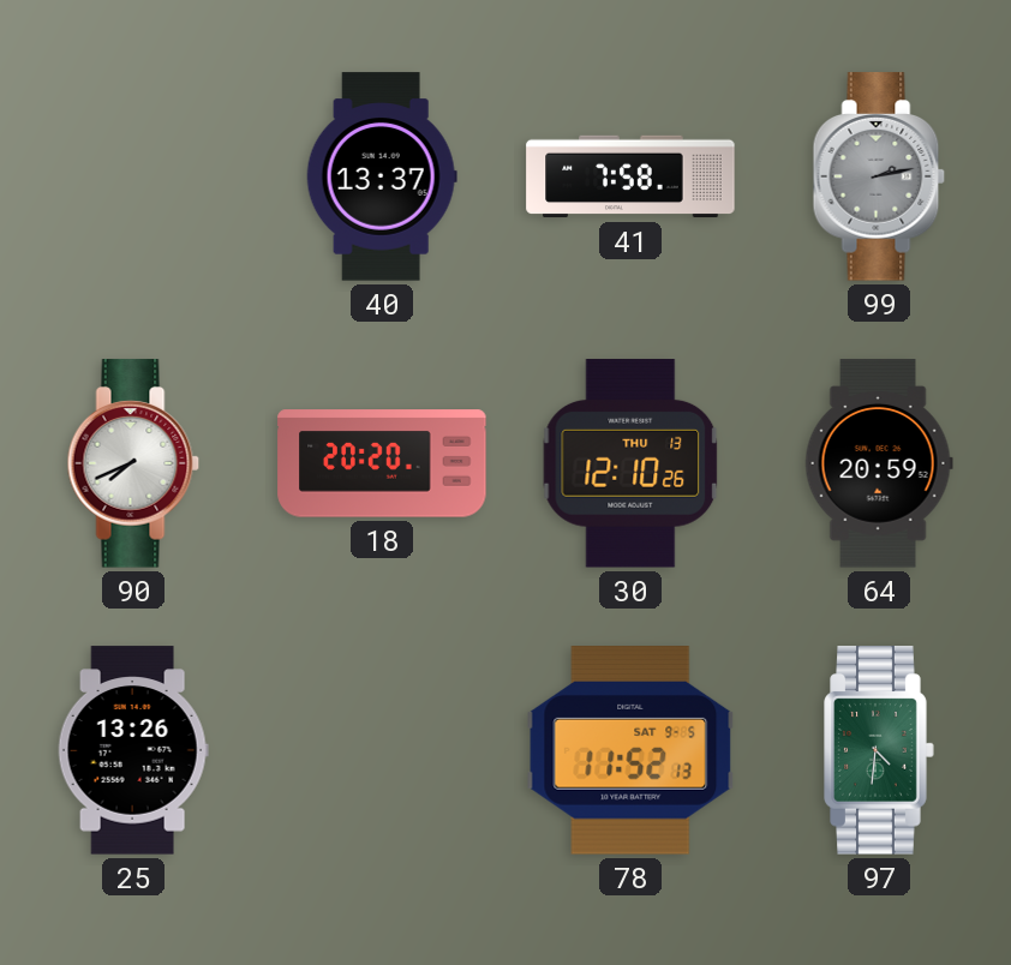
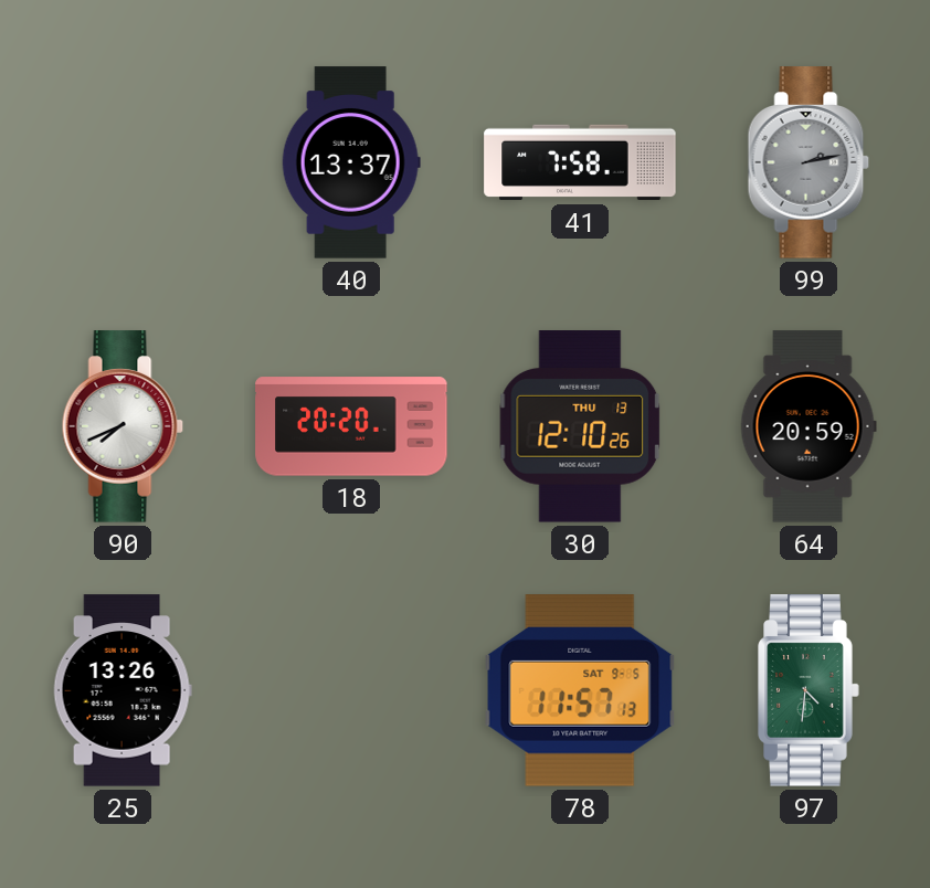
78: 11:52 -> 11:57 (580, 690)
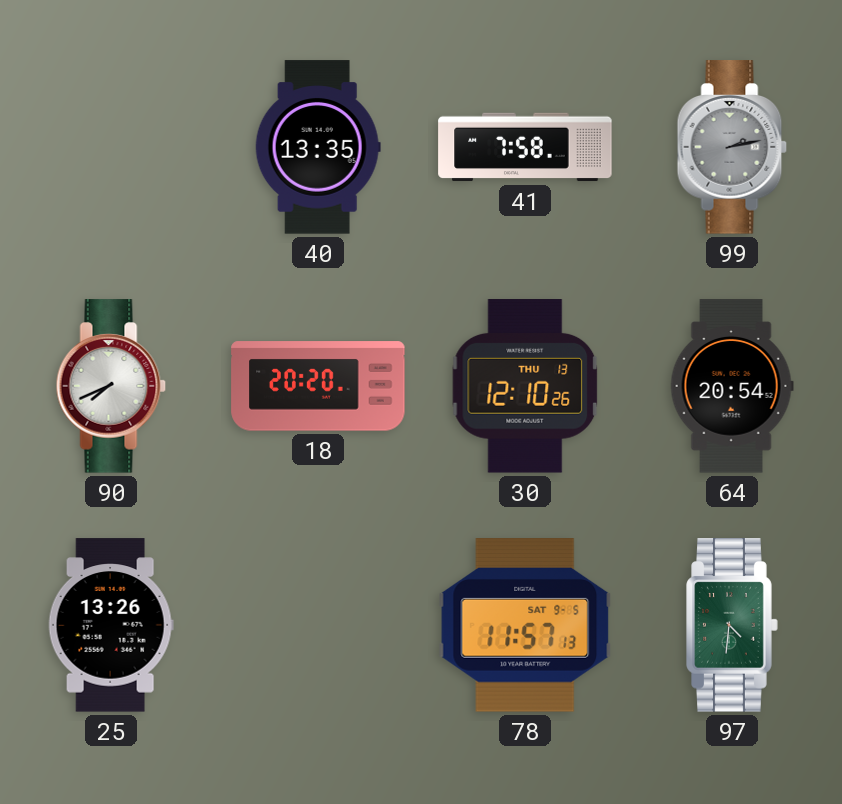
40: 13:37 -> 13:35 (318, 147)
64: 20:59 -> 20:54 (732, 386)
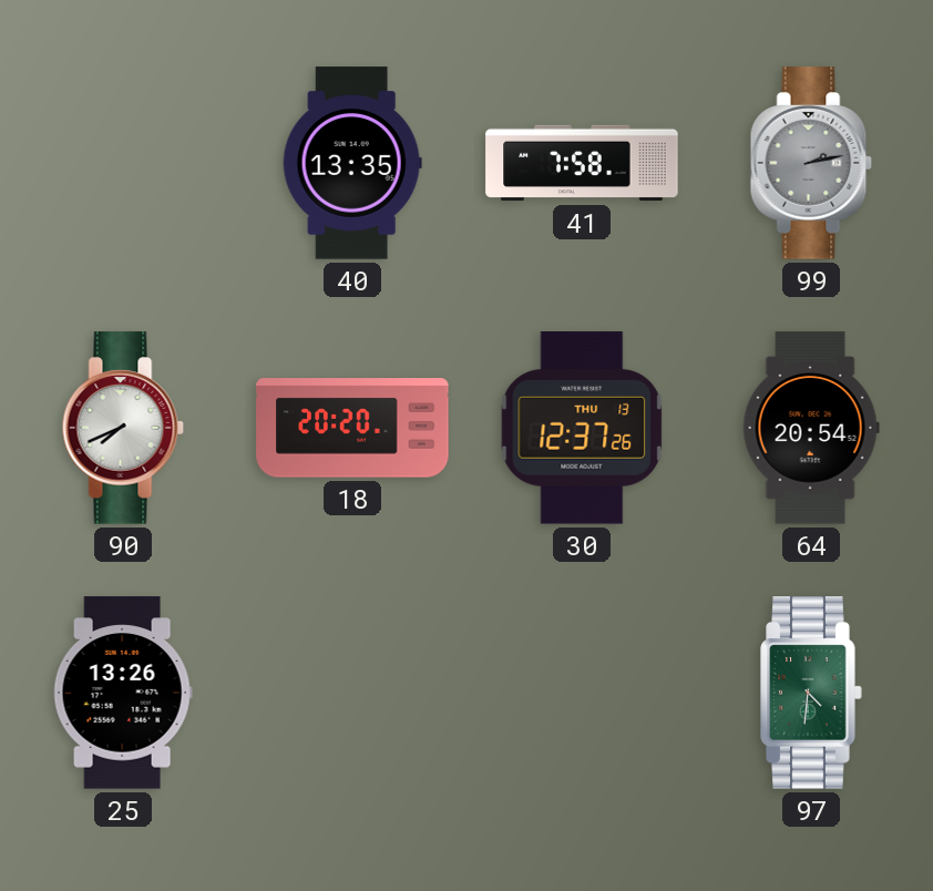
30: 12:10 -> 12:37 (582, 428)
78: 11:57 -> none (525, 625)
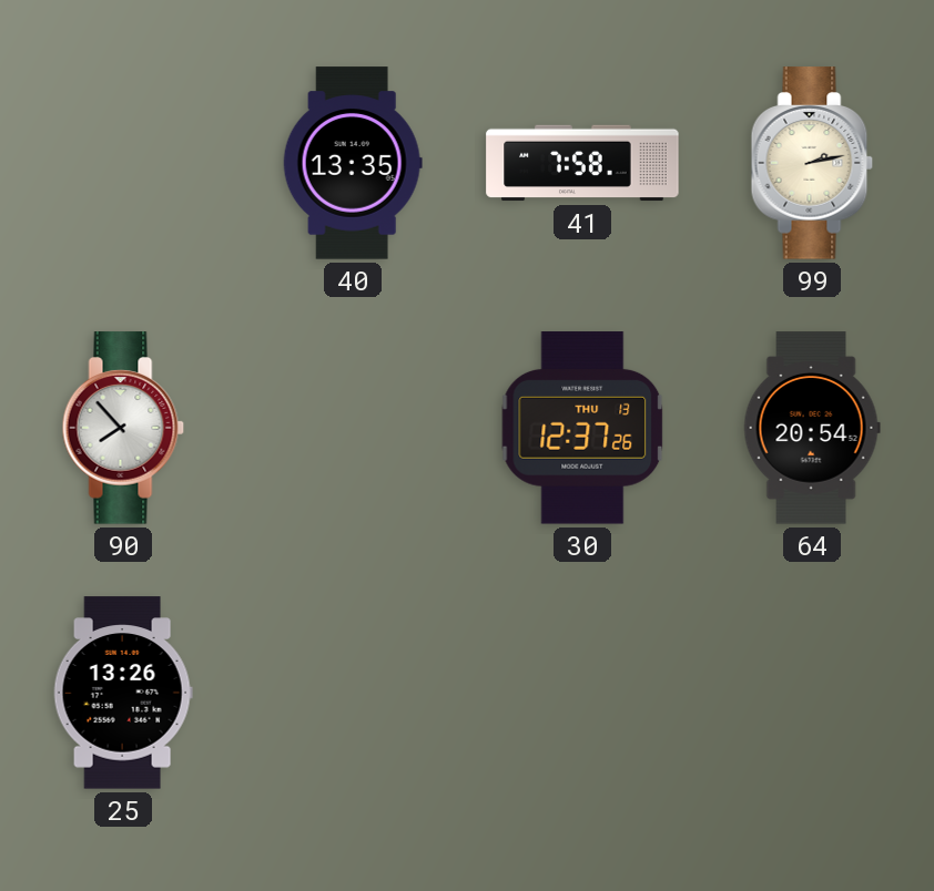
99 dial: grey -> cream (812, 163)
90: 7:41 -> 7:53 (123, 428)
18: 20:20 -> none (352, 428)
97: 4:31 -> none (811, 693)
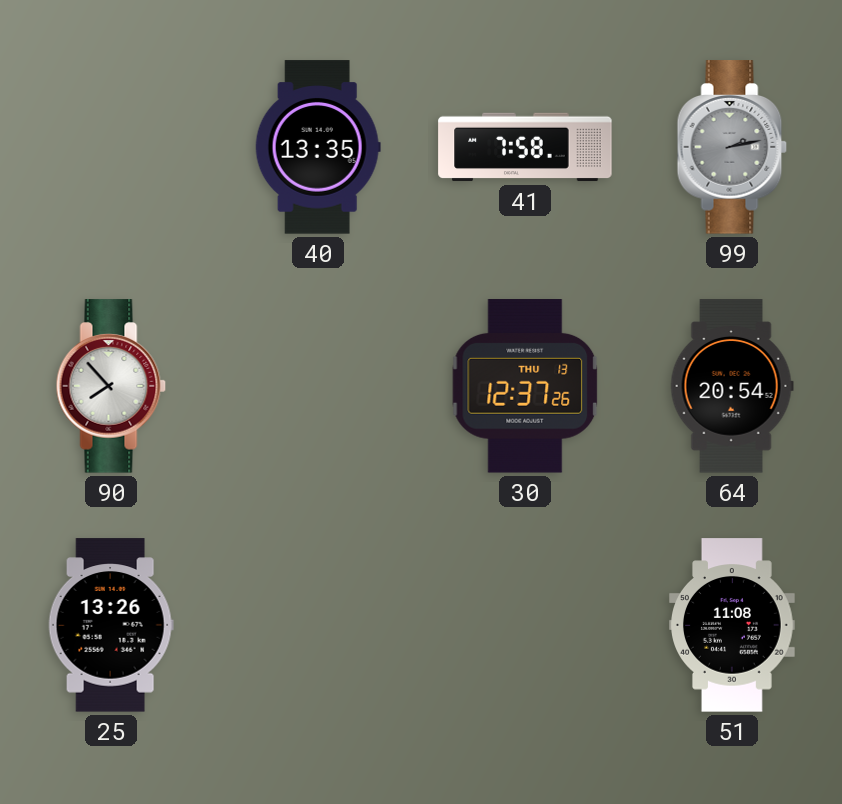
99 dial: cream -> grey (732, 147)
51: none -> 11:08 (733, 625)
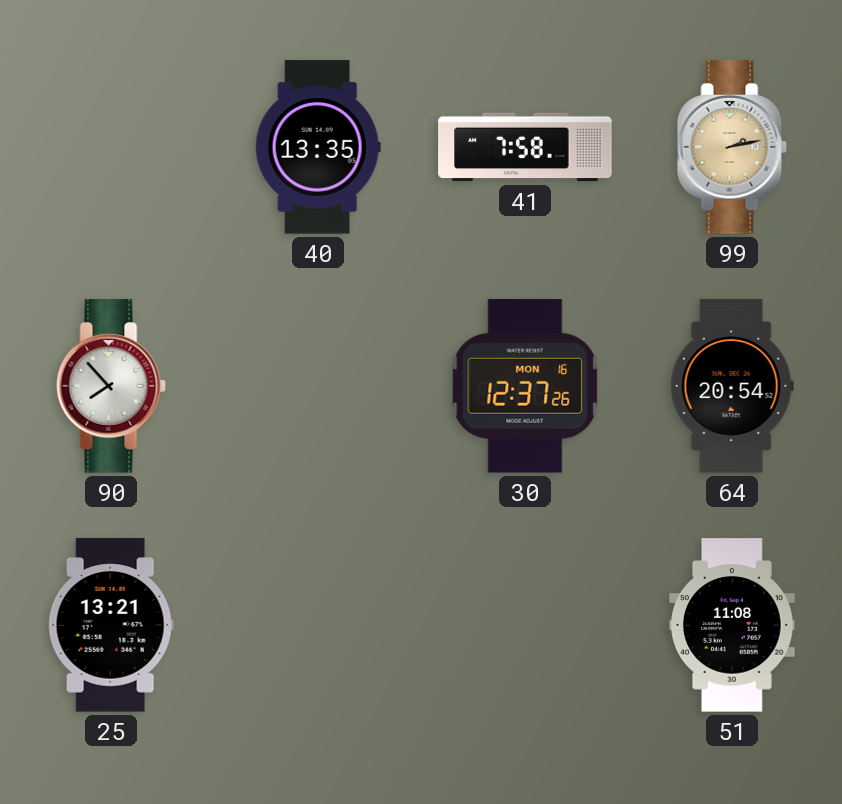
99 dial: grey -> champagne (732, 147)
30 date: THU 13 -> MON 16 (525, 386)
25: 13:26 -> 13:21 (111, 625)
